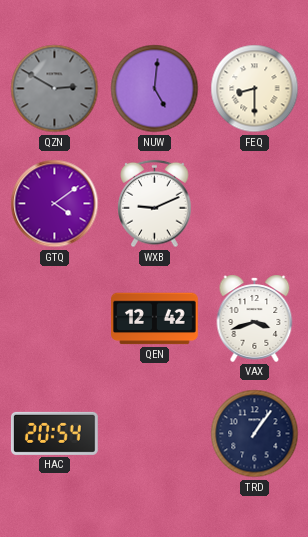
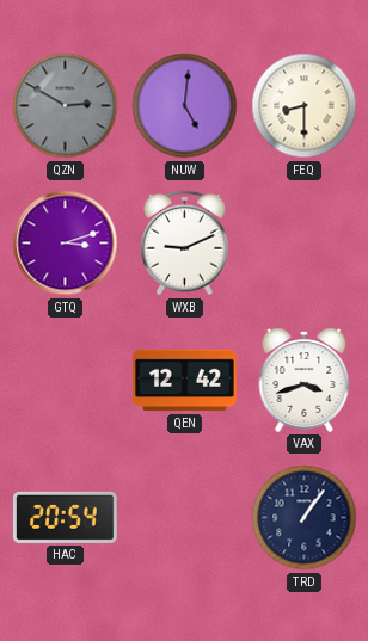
GTQ: 4:09 -> 3:12 (66, 244)
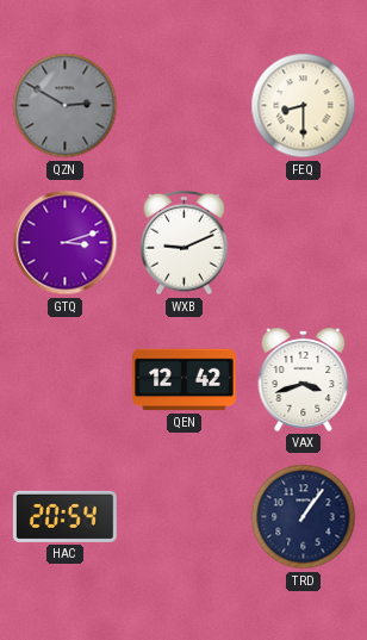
NUW: 5:01 -> none (185, 106)
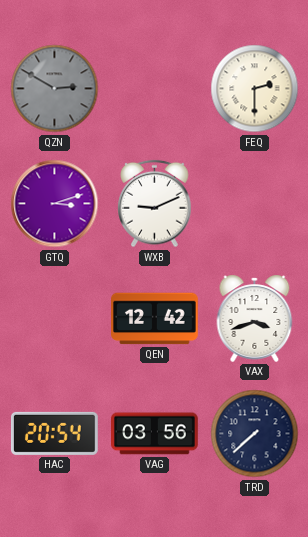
FEQ: 8:30 -> 2:30 (255, 89)
VAG: none -> 03:56 (155, 434)
TRD: 1:06 -> 7:38 (255, 434)
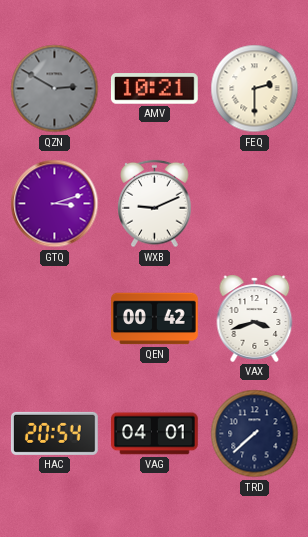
AMV: none -> 10:21 (155, 89)
QEN: 12:42 -> 00:42 (155, 319)
VAG: 03:56 -> 04:01 (155, 434)
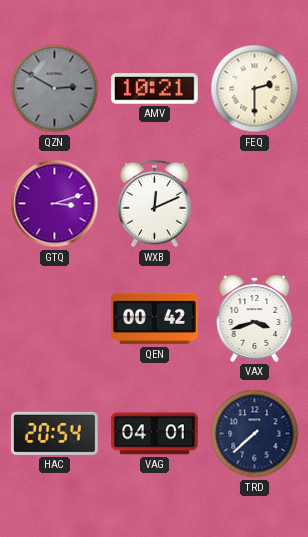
WXB: 9:11 -> 12:11 (155, 204)
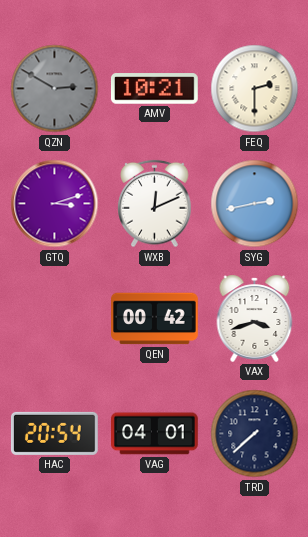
SYG: none -> 2:43 (255, 204)
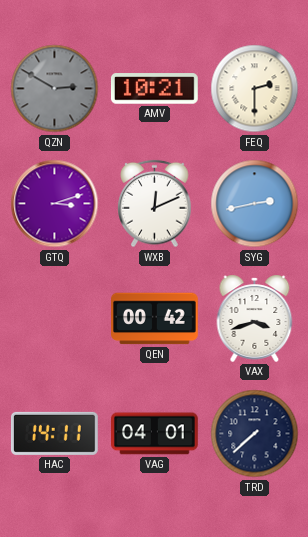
HAC: 20:54 -> 14:11 (54, 433)
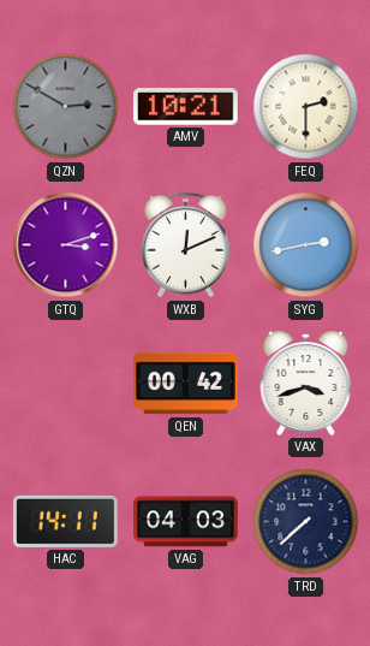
VAG: 04:01 -> 04:03 (186, 522)
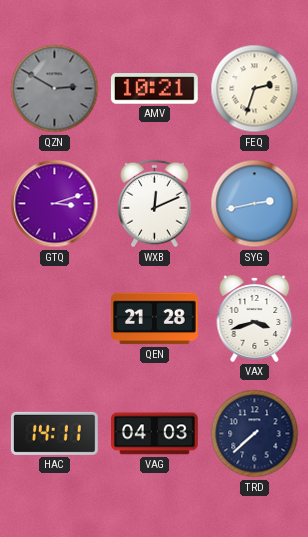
FEQ: 2:30 -> 2:33 (255, 89)
QEN: 00:42 -> 21:28 (155, 319)
